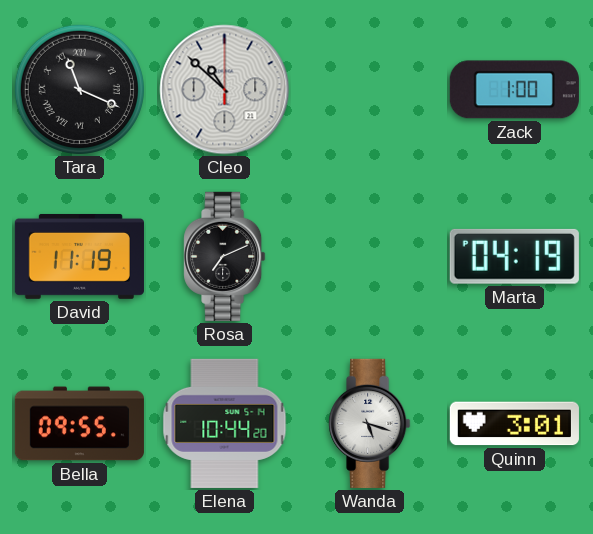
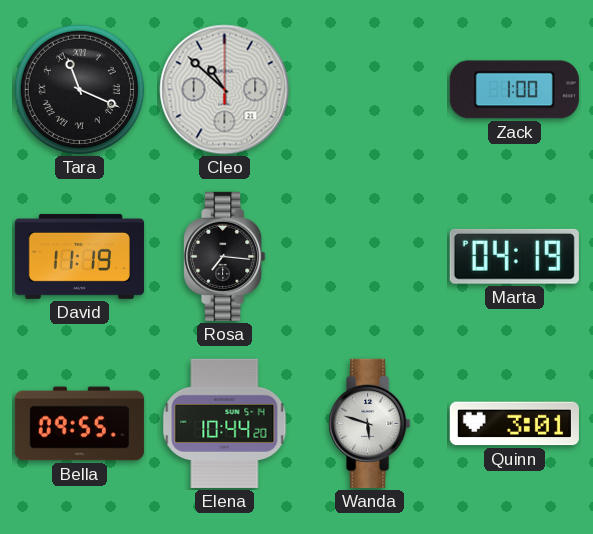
Rosa: 7:11 -> 7:16 (225, 256)
Wanda: 5:18 -> 5:48 (370, 423)
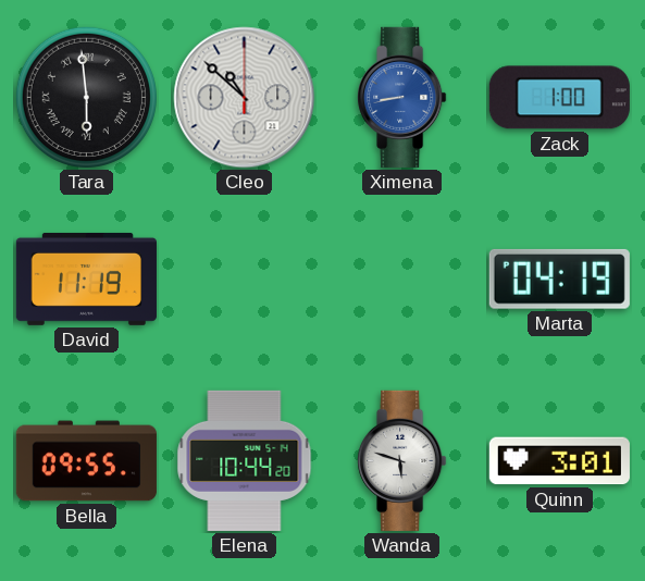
Tara: 11:19 -> 5:59 (86, 97)
Ximena: none -> 8:43 (402, 97)
Rosa: 7:16 -> none (225, 256)
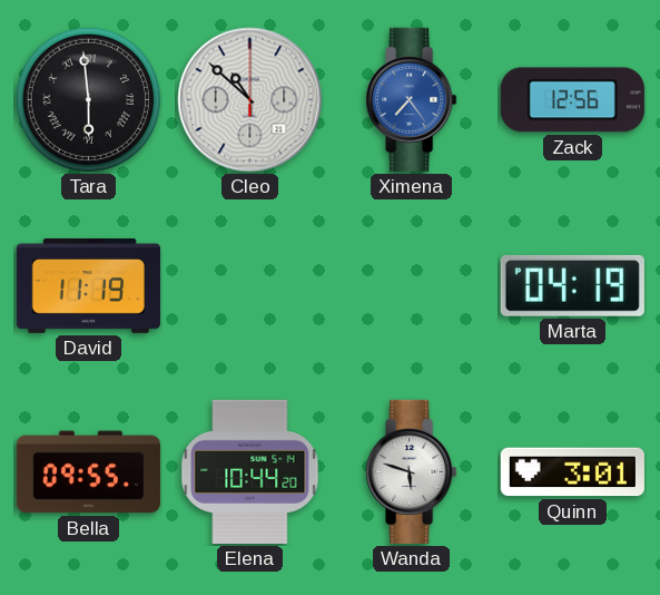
Ximena: 8:43 -> 7:24 (412, 99)
Zack: 1:00 -> 12:56 (572, 100)
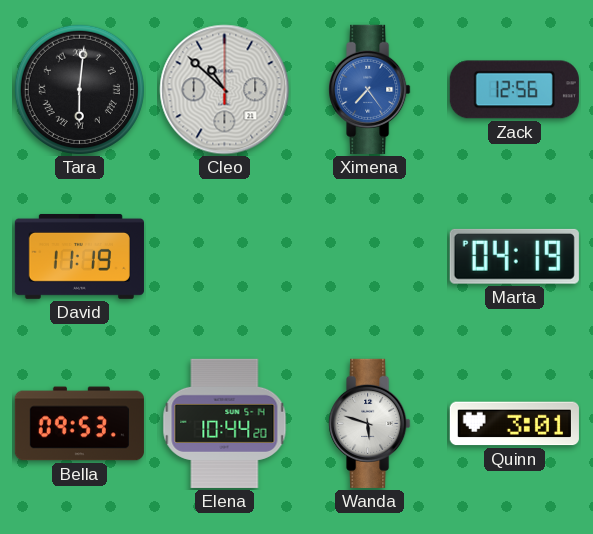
Tara: 5:59 -> 6:01 (79, 89)
Bella: 09:55 -> 09:53 (79, 424)
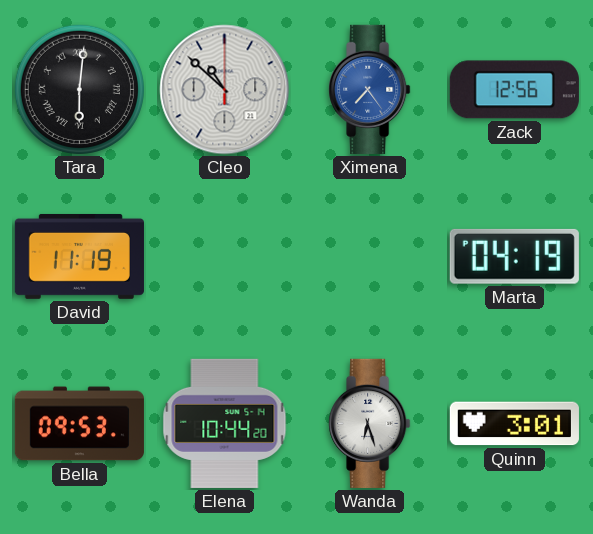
Wanda: 5:48 -> 6:27 (370, 423)
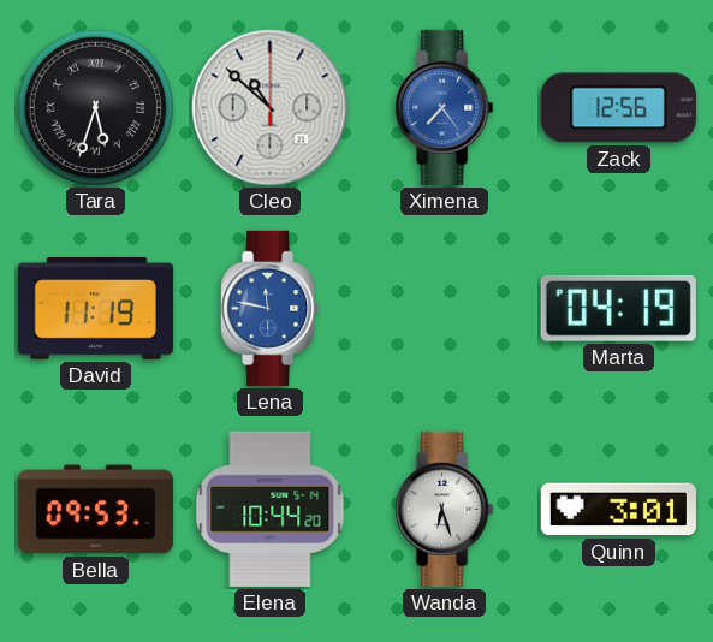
Tara: 6:01 -> 5:33 (95, 107)
Lena: none -> 11:47 (271, 308)
